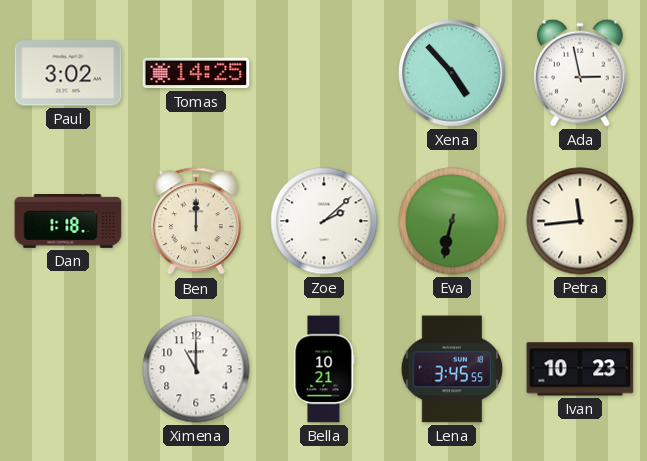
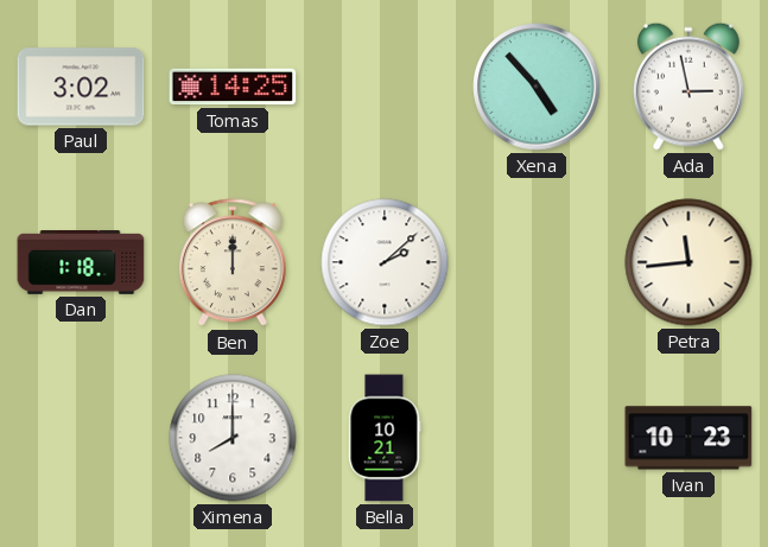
Eva: 6:32 -> none (452, 221)
Ximena: 11:00 -> 8:00 (233, 438)
Lena: 3:45 -> none (452, 369)
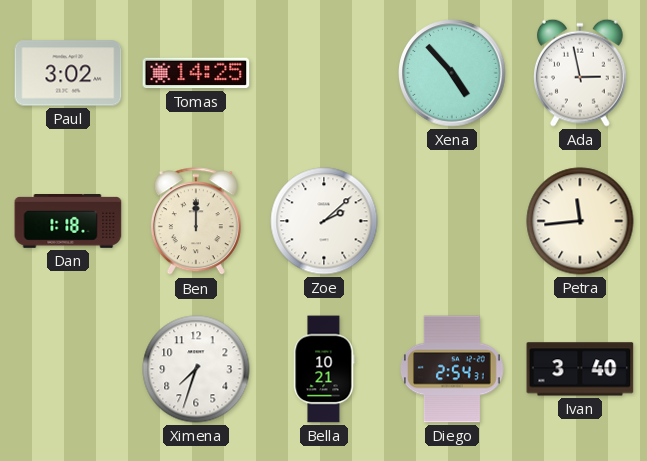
Ximena: 8:00 -> 7:33 (196, 369)
Diego: none -> 2:54 (452, 369)
Ivan: 10:23 -> 3:40 (580, 369)
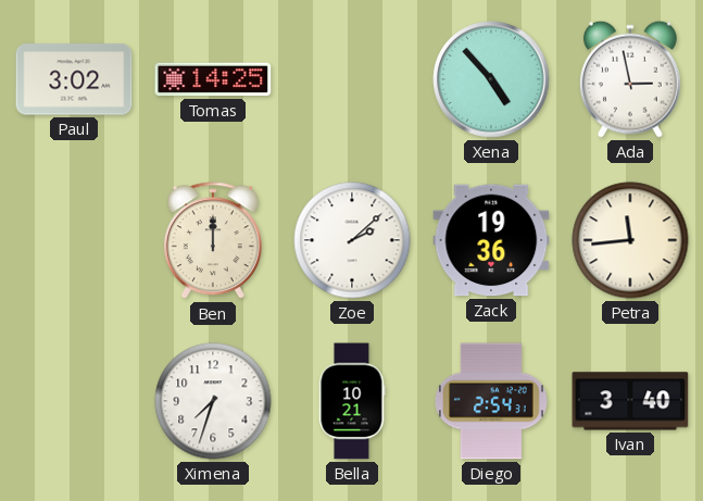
Dan: 1:18 -> none (68, 222)
Zack: none -> 19:36 (491, 240)
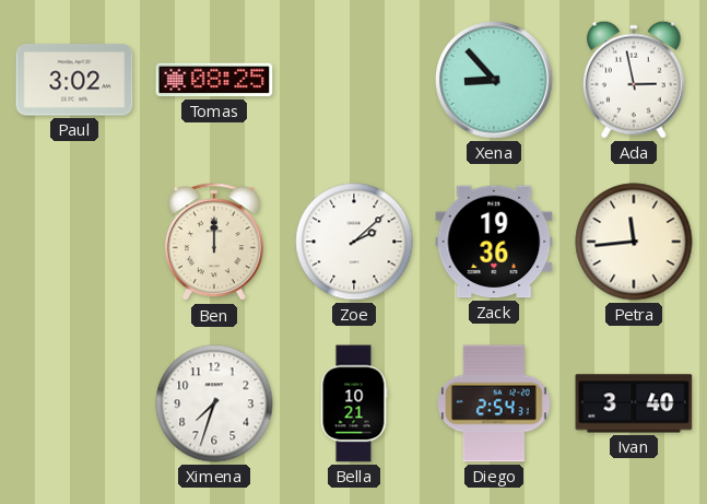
Tomas: 14:25 -> 08:25 (214, 80)
Xena: 4:53 -> 8:53 (494, 80)
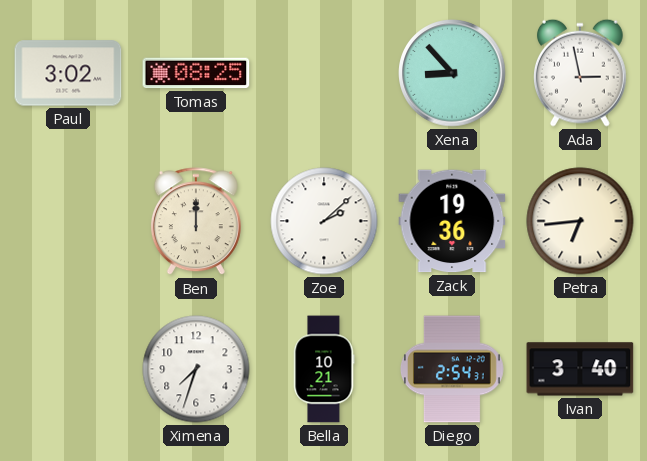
Petra: 11:44 -> 6:44 (580, 221)
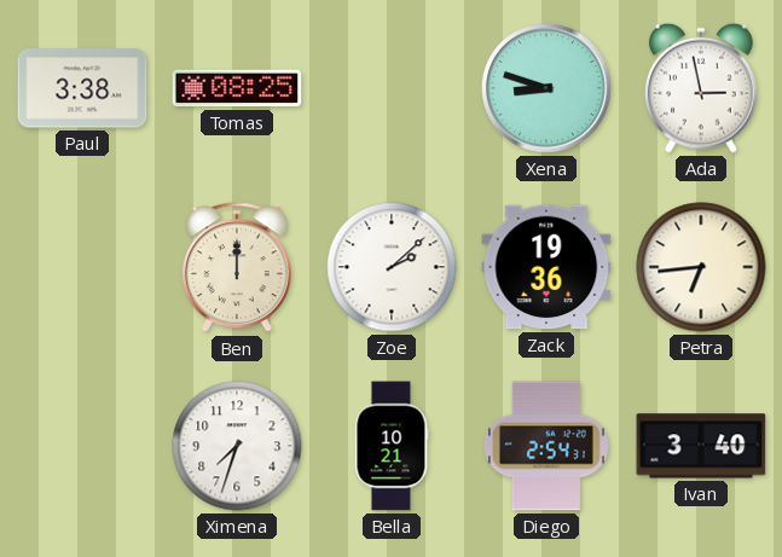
Paul: 3:02 -> 3:38 (82, 88)
Xena: 8:53 -> 8:48 (546, 88)
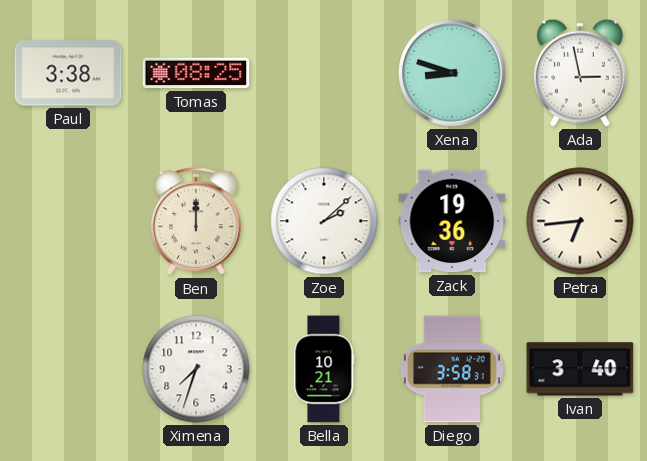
Diego: 2:54 -> 3:58 (452, 369)
